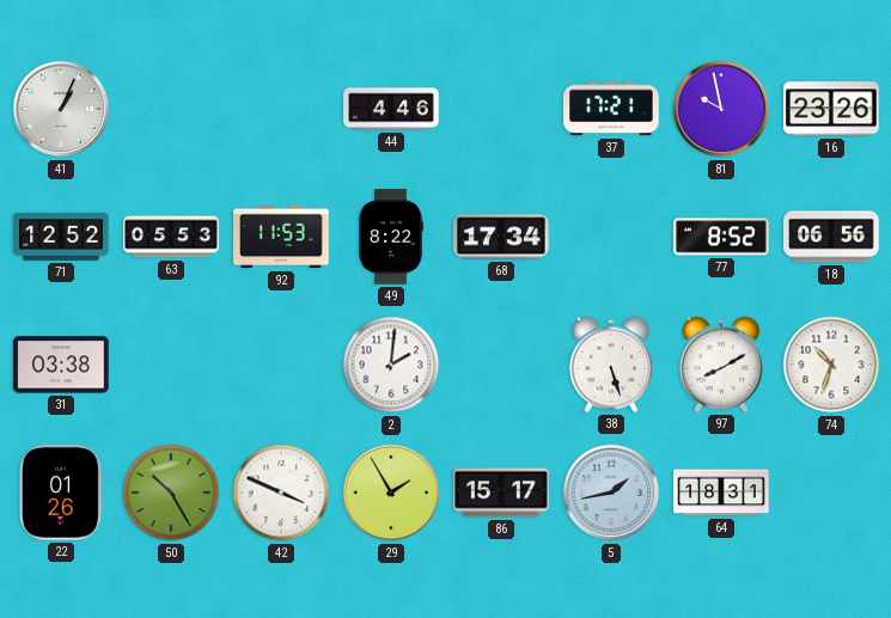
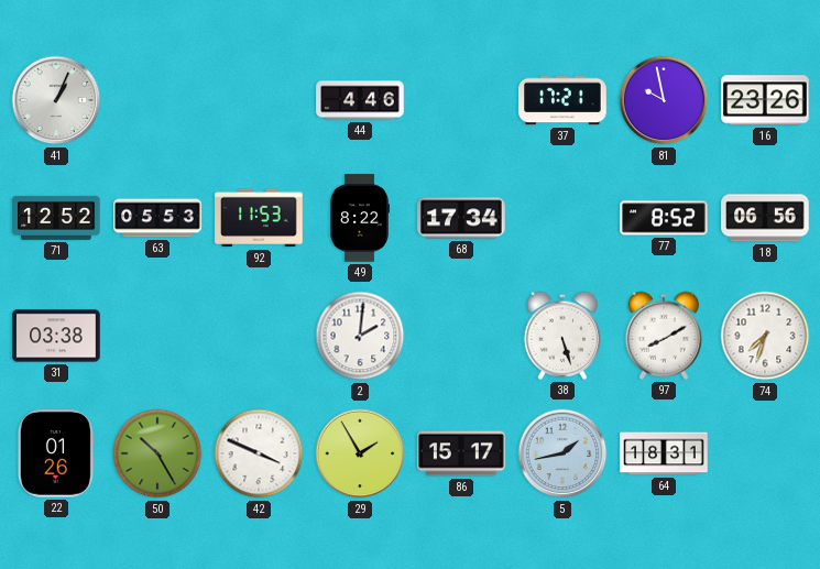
74: 10:33 -> 7:33 (765, 336)
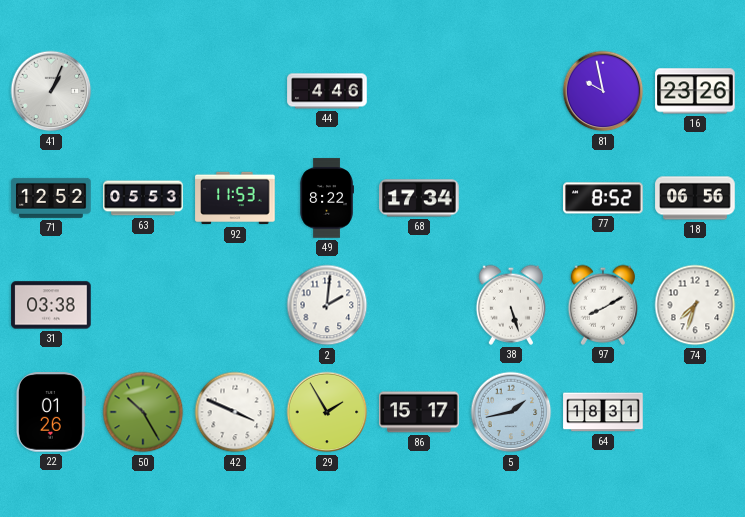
37: 17:21 -> none (562, 100)
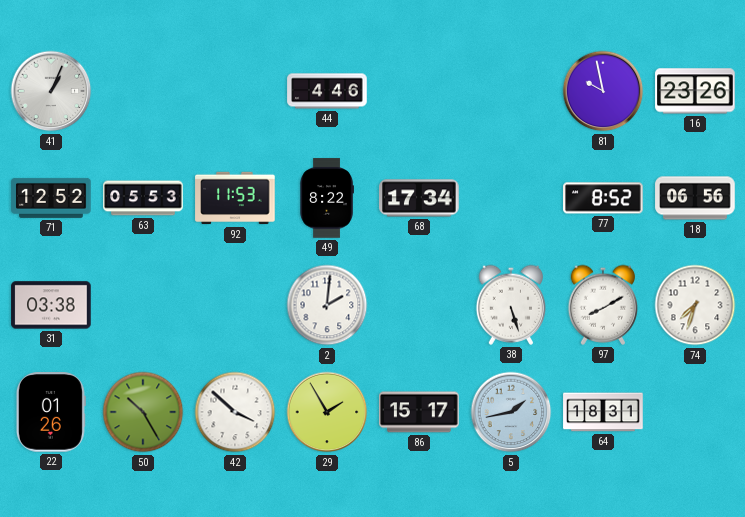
42: 3:49 -> 3:52 (235, 412)
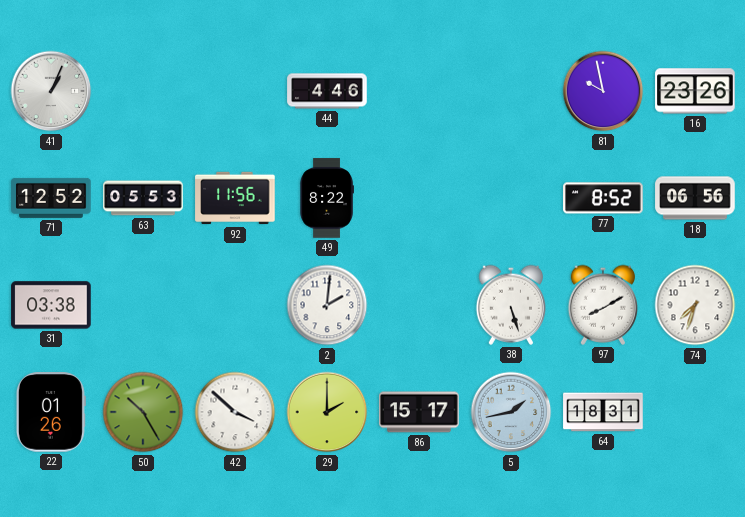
92: 11:53 -> 11:56 (235, 198)
68: 17:34 -> none (419, 198)
29: 1:55 -> 2:00 (327, 412)
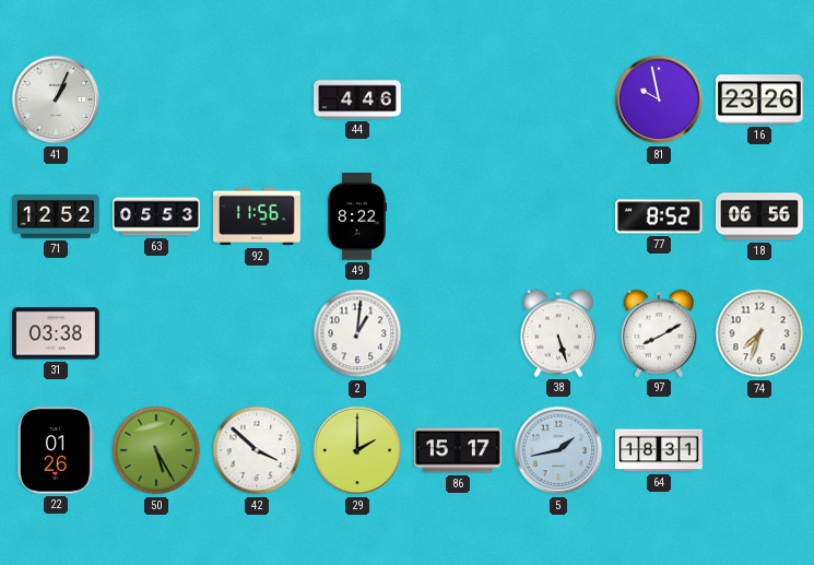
2: 2:01 -> 1:01 (357, 333)
50: 10:25 -> 5:25 (156, 450)
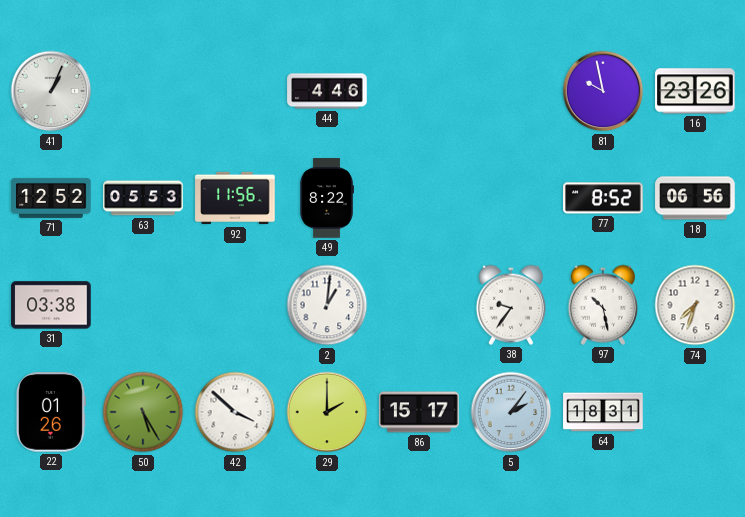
38: 5:27 -> 9:36 (511, 305)
97: 8:10 -> 10:28 (603, 305)
5: 1:43 -> 2:06 (511, 412)
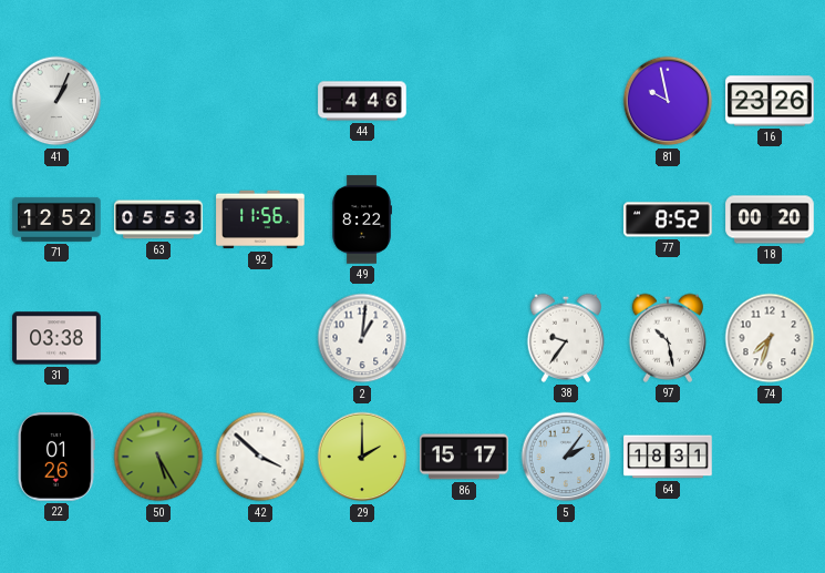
18: 06:56 -> 00:20 (770, 219)
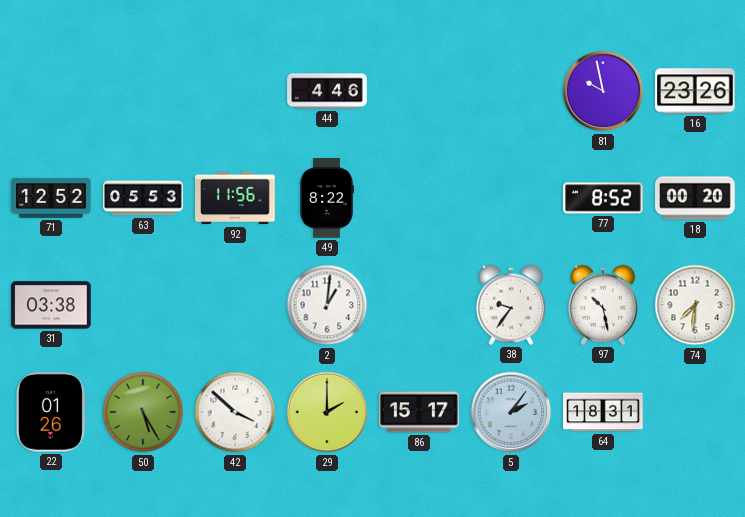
41: 1:04 -> none (56, 101)
74: 7:33 -> 7:31 (695, 305)
